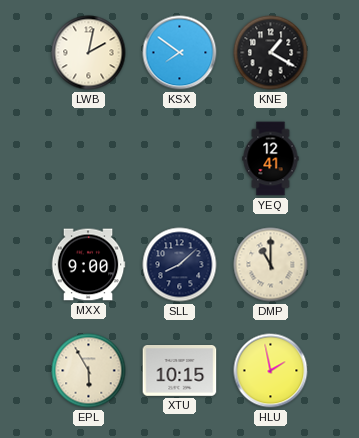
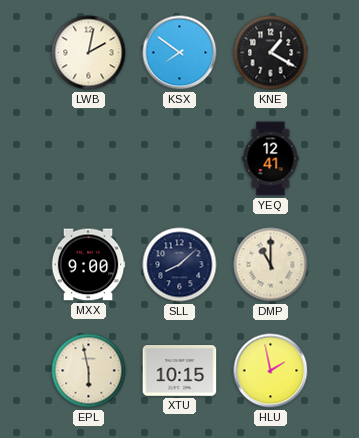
EPL: 5:55 -> 5:58 (89, 371)
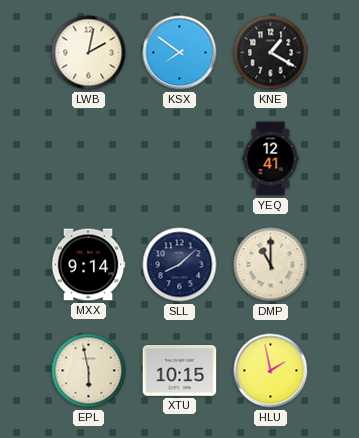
MXX: 9:00 -> 9:14 (88, 265)
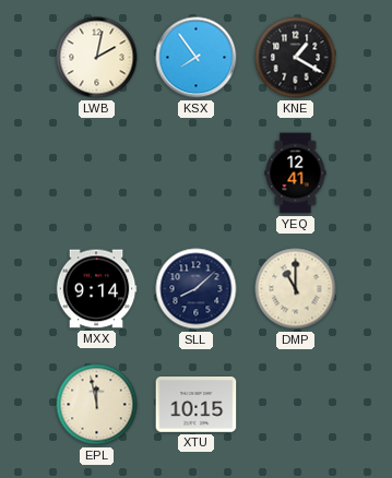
KSX: 7:51 -> 7:54 (197, 58)
EPL: 5:58 -> 11:58 (97, 405)
HLU: 1:58 -> none (271, 371)
